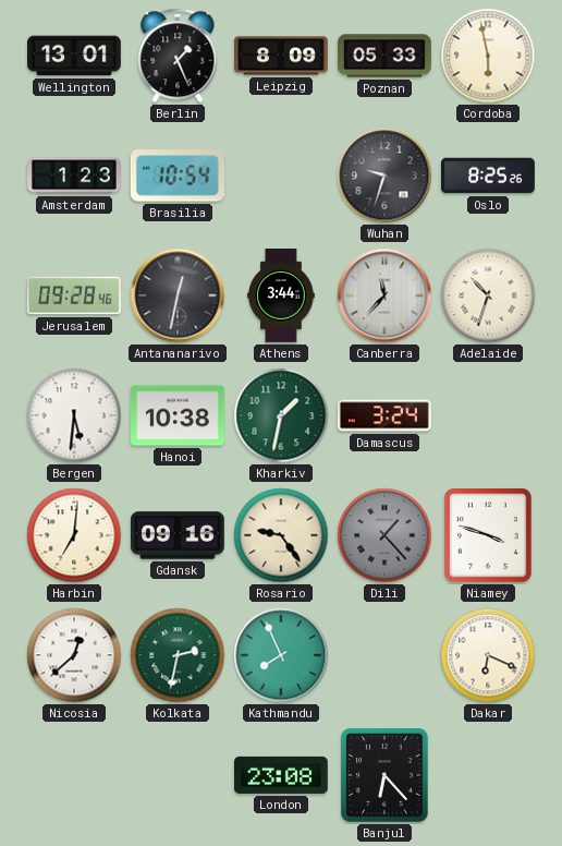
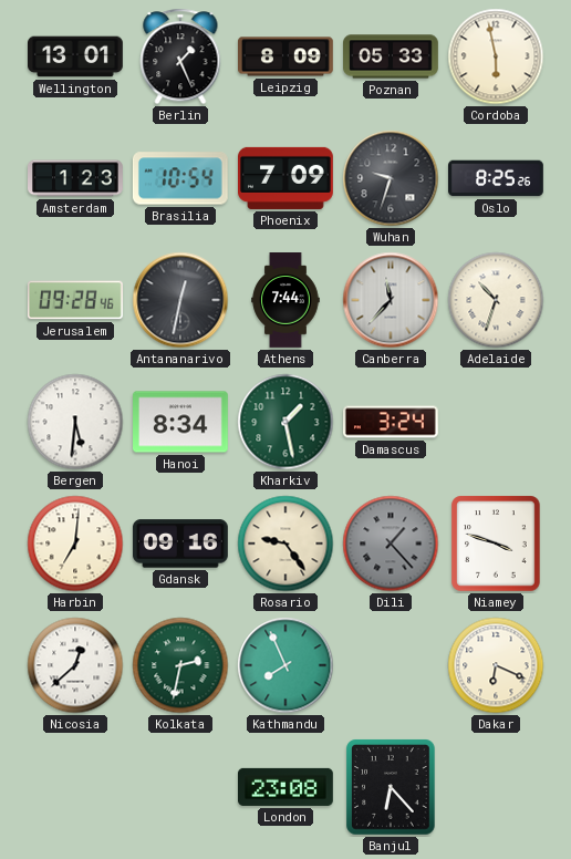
Phoenix: none -> 7:09 (287, 178)
Athens: 3:44 -> 7:44 (285, 301)
Hanoi: 10:38 -> 8:34 (181, 422)
Kharkiv: 1:32 -> 1:28 (285, 422)
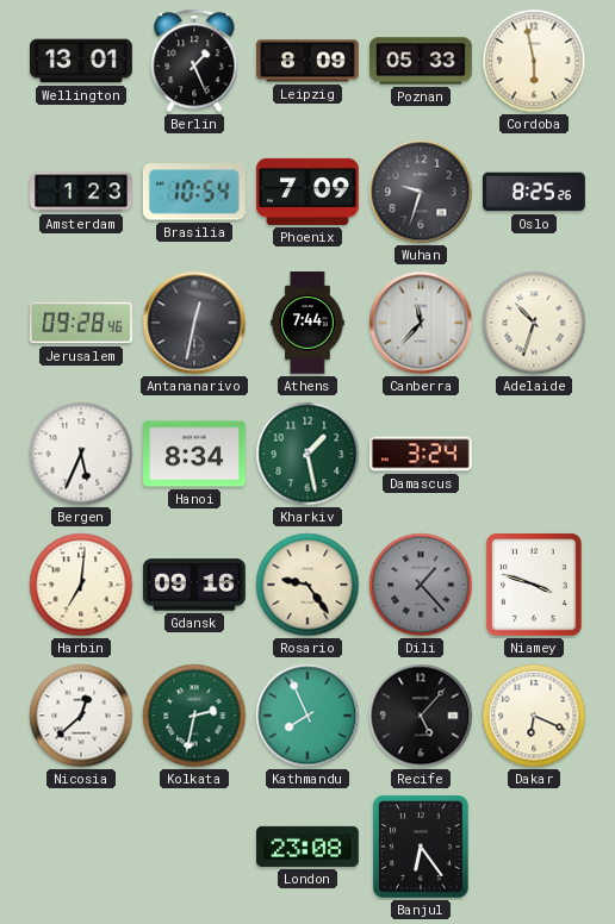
Bergen: 5:31 -> 5:34 (81, 454)
Recife: none -> 5:07 (421, 716)
Banjul: 6:23 -> 6:24 (421, 847)
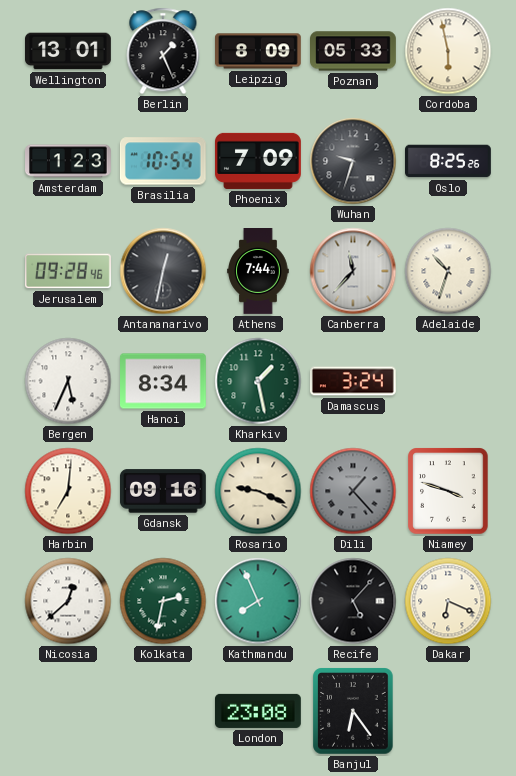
Rosario: 9:24 -> 9:19 (258, 491)
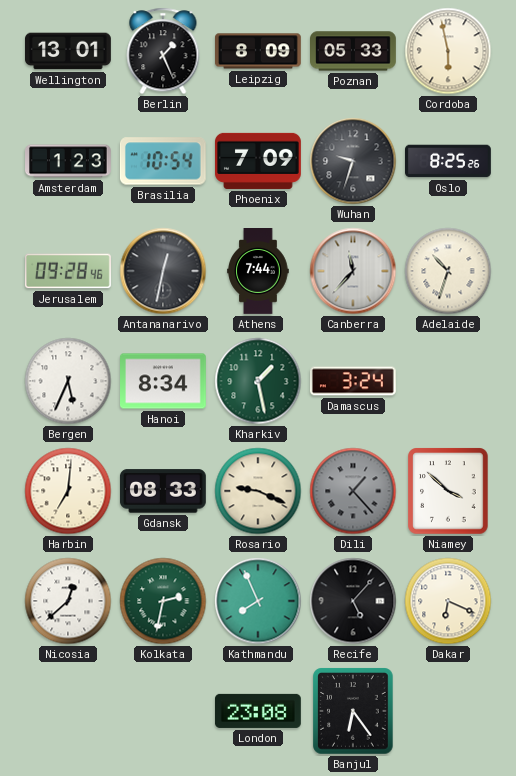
Gdansk: 09:16 -> 08:33 (163, 491)
Niamey: 3:48 -> 3:52 (448, 491)
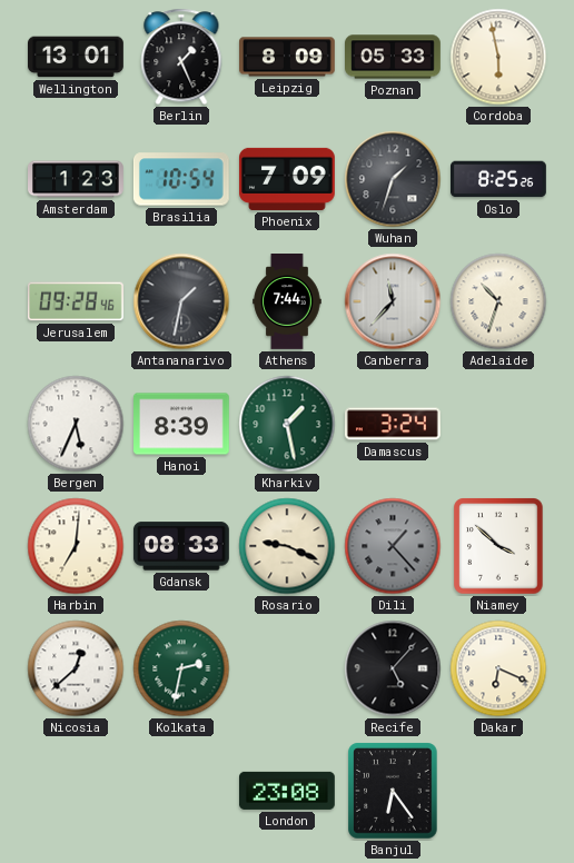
Wuhan: 9:33 -> 1:33 (393, 179)
Antananarivo: 12:32 -> 1:32 (181, 301)
Hanoi: 8:34 -> 8:39 (182, 424)
Kathmandu: 7:56 -> none (258, 601)
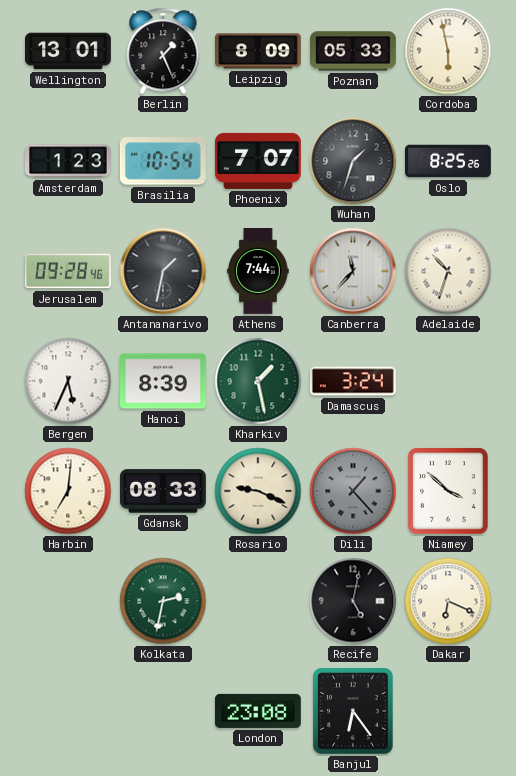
Phoenix: 7:09 -> 7:07 (259, 161)
Nicosia: 12:38 -> none (76, 668)
Recife: 5:07 -> 5:02 (353, 601)
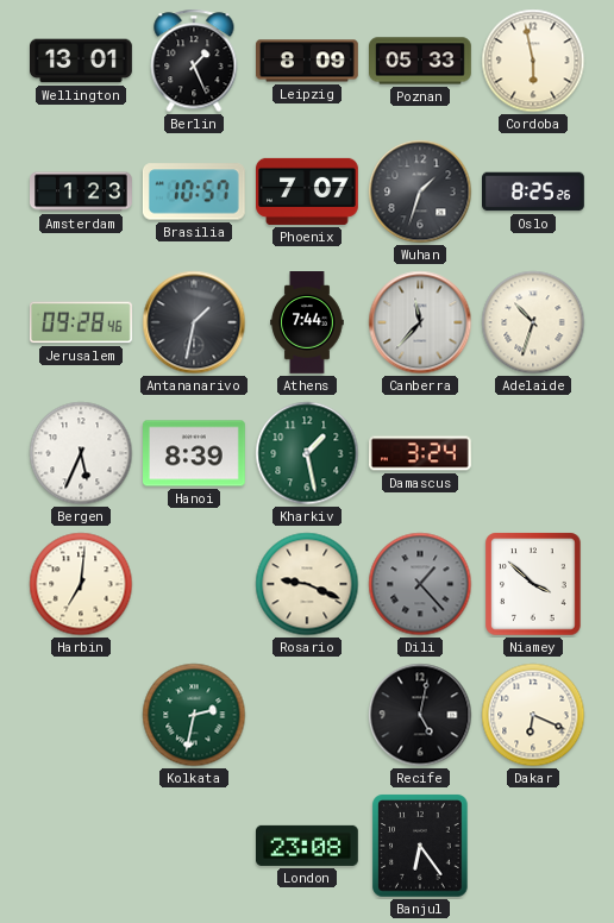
Brasilia: 10:54 -> 10:57 (194, 191)
Gdansk: 08:33 -> none (163, 491)
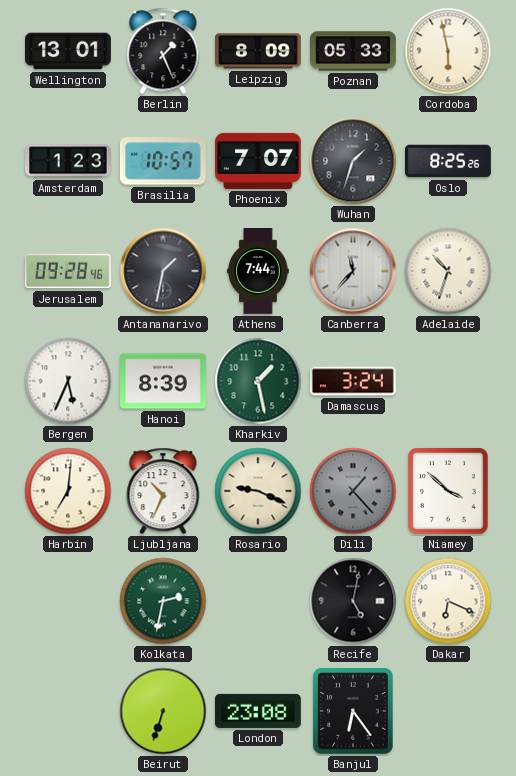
Ljubljana: none -> 10:34 (163, 491)
Beirut: none -> 6:33 (163, 711)
